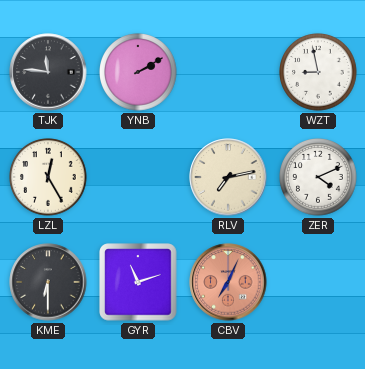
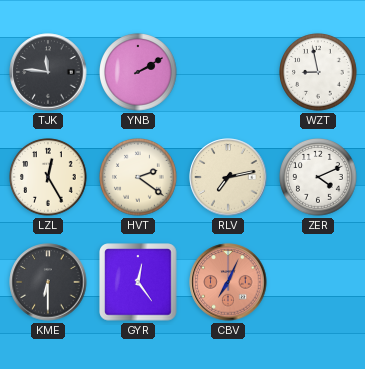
HVT: none -> 2:21 (138, 177)
GYR: 11:12 -> 12:24 (138, 282)
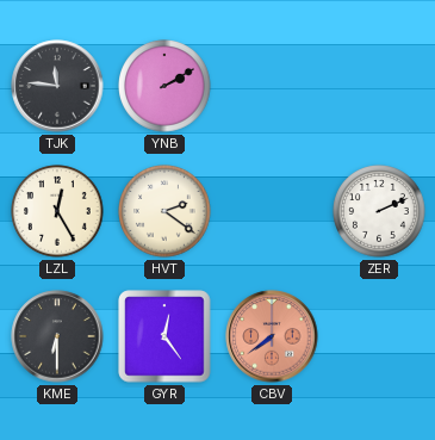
WZT: 8:58 -> none (318, 72)
RLV: 7:13 -> none (228, 177)
ZER: 4:11 -> 2:11 (379, 211)
CBV: 7:04 -> 7:39 (272, 336)
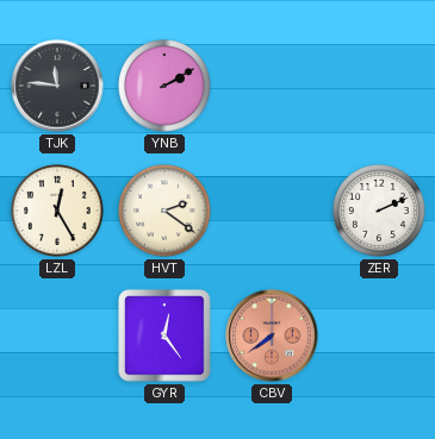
KME: 6:30 -> none (57, 336)
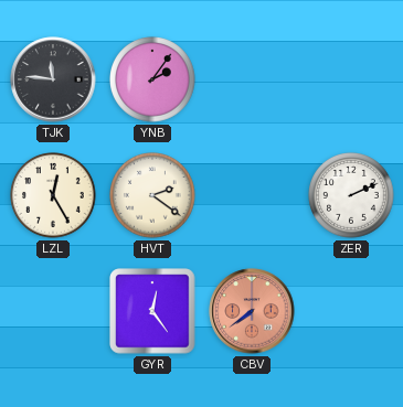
YNB: 2:10 -> 2:06 (152, 79)
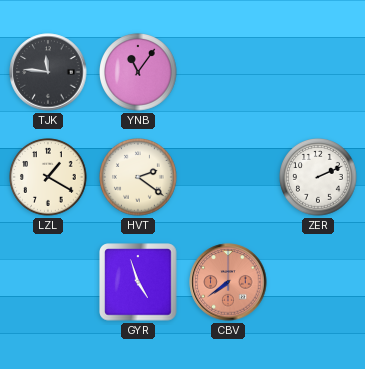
YNB: 2:06 -> 11:06 (138, 72)
LZL: 12:25 -> 1:20 (48, 177)
GYR: 12:24 -> 4:57 (138, 282)
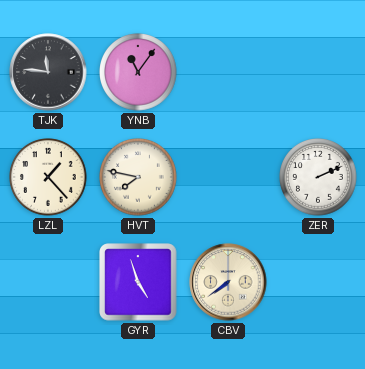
LZL: 1:20 -> 1:23 (48, 177)
HVT: 2:21 -> 7:47 (138, 177)
CBV dial: salmon -> cream (228, 282)
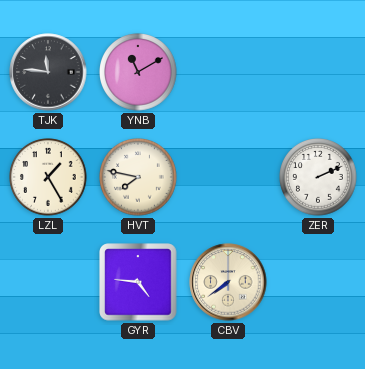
YNB: 11:06 -> 11:10 (138, 72)
LZL: 1:23 -> 1:25 (48, 177)
GYR: 4:57 -> 4:46 (138, 282)
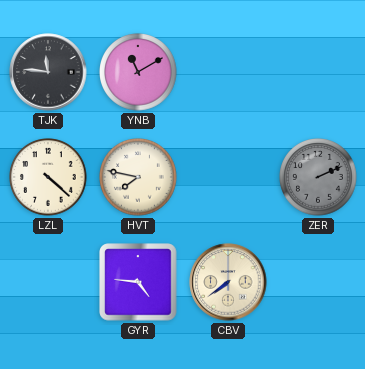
LZL: 1:25 -> 4:22 (48, 177)
ZER dial: white -> grey (318, 177)
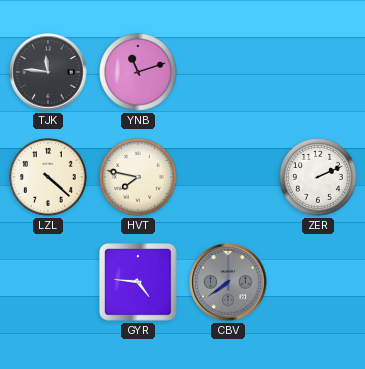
YNB: 11:10 -> 11:12 (138, 72)
ZER dial: grey -> white (318, 177)
CBV dial: cream -> grey (228, 282)
